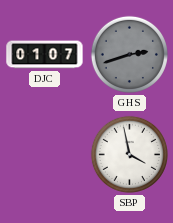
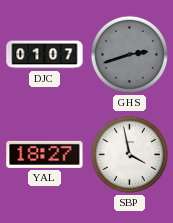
YAL: none -> 18:27 (45, 154)
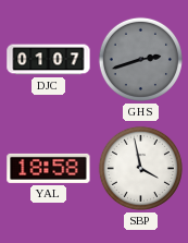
YAL: 18:27 -> 18:58 (49, 168)
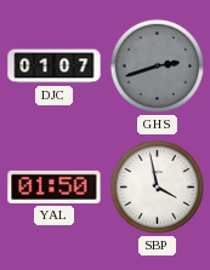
YAL: 18:58 -> 01:50 (55, 186)
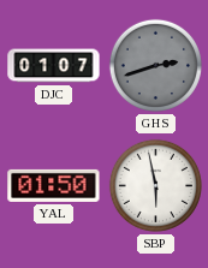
SBP: 3:58 -> 5:58 (155, 185)
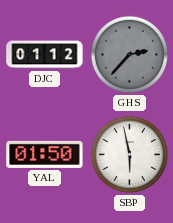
DJC: 01:07 -> 01:12 (45, 55)
GHS: 2:42 -> 2:37 (129, 54)
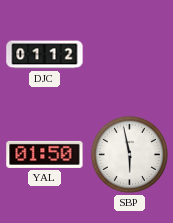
GHS: 2:37 -> none (129, 54)
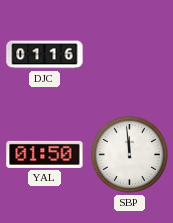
DJC: 01:12 -> 01:16 (45, 55)
SBP: 5:58 -> 11:59 (129, 154)
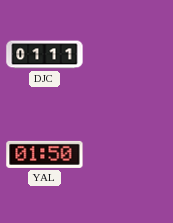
DJC: 01:16 -> 01:11 (45, 55)
SBP: 11:59 -> none (129, 154)
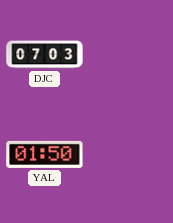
DJC: 01:11 -> 07:03 (45, 55)
